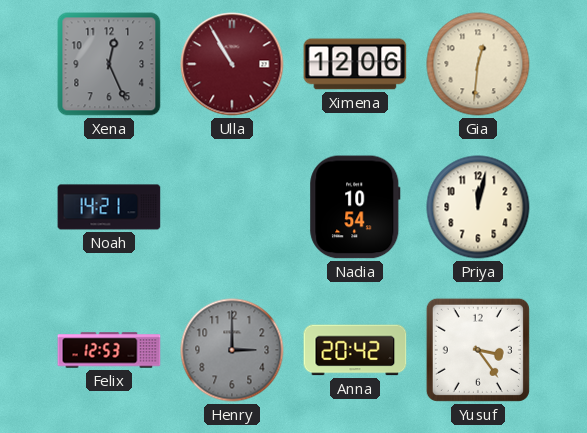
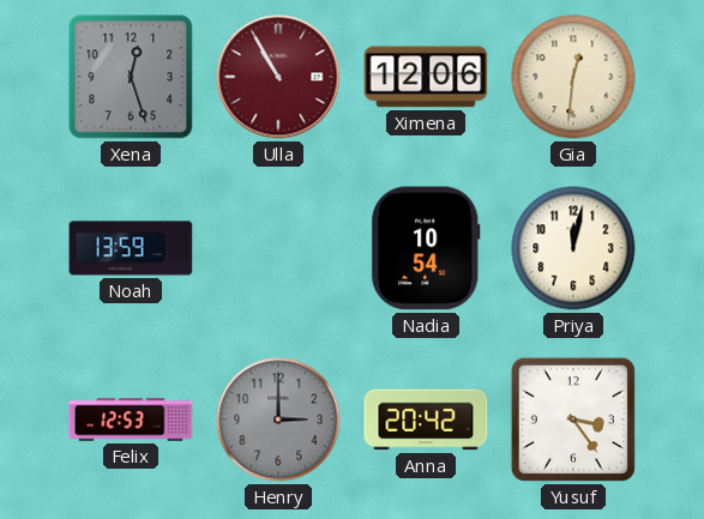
Xena: 12:26 -> 12:27 (131, 77)
Noah: 14:21 -> 13:59 (131, 248)
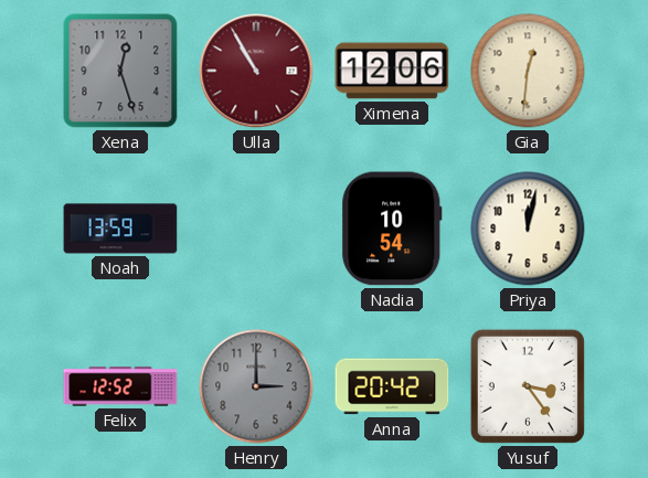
Felix: 12:53 -> 12:52 (120, 386)
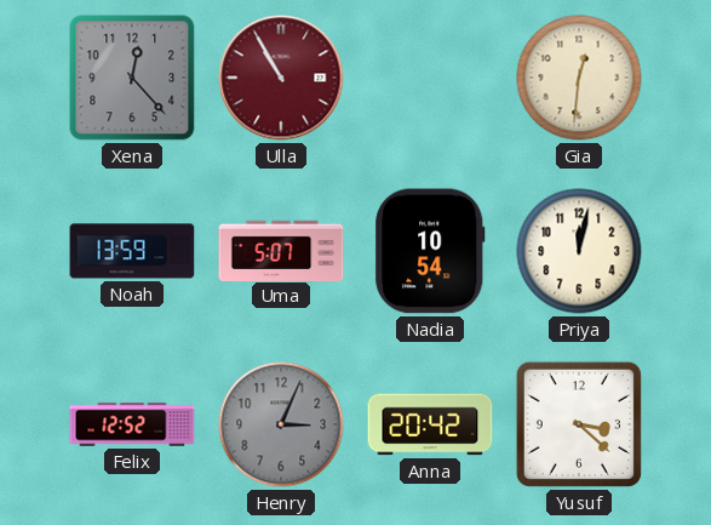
Xena: 12:27 -> 12:23 (132, 78)
Ximena: 12:06 -> none (392, 71)
Uma: none -> 5:07 (281, 250)
Henry: 3:00 -> 3:04 (281, 424)
Yusuf: 3:24 -> 3:22 (579, 424)
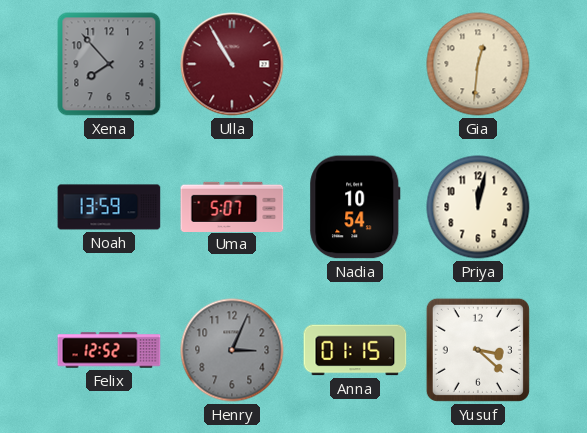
Xena: 12:23 -> 7:53 (109, 64)
Anna: 20:42 -> 01:15 (355, 350)
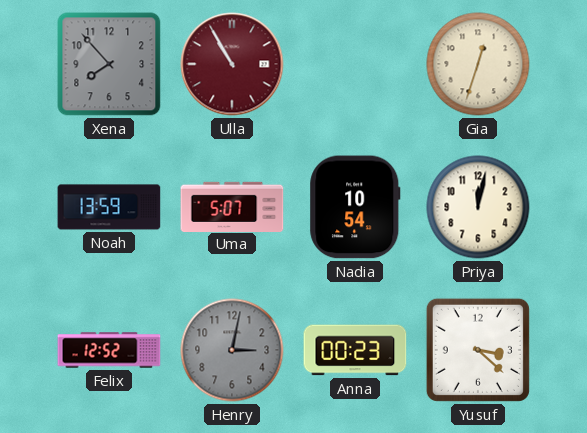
Gia: 12:31 -> 12:33 (478, 64)
Henry: 3:04 -> 3:02 (232, 350)
Anna: 01:15 -> 00:23 (355, 350)
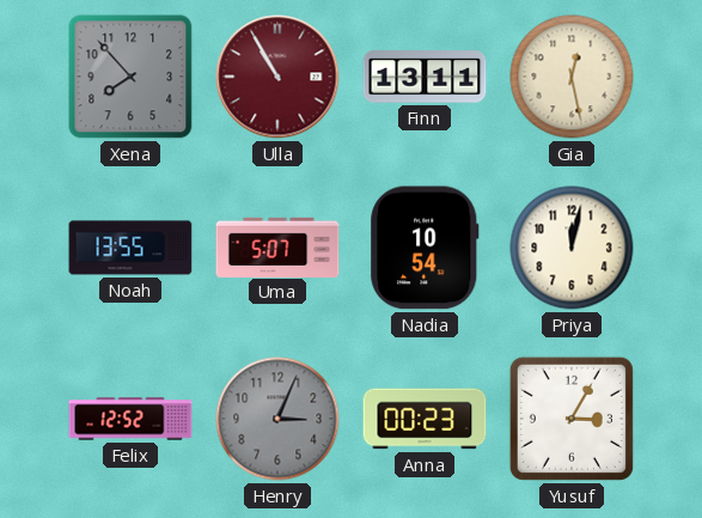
Finn: none -> 13:11 (425, 77)
Gia: 12:33 -> 12:28 (572, 77)
Noah: 13:59 -> 13:55 (130, 248)
Henry: 3:02 -> 3:04 (277, 419)
Yusuf: 3:22 -> 3:05 (572, 419)
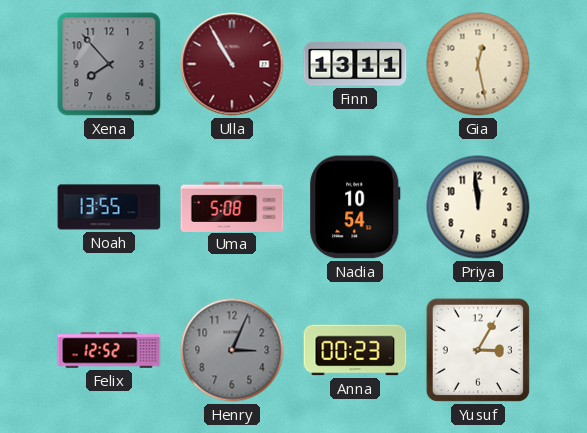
Uma: 5:07 -> 5:08 (232, 206)
Priya: 12:02 -> 11:59 (478, 207)
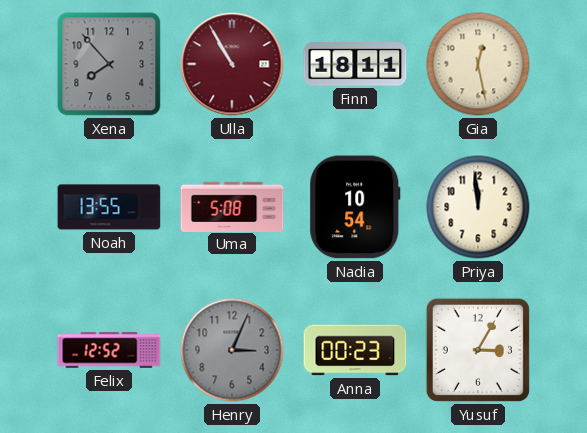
Finn: 13:11 -> 18:11 (355, 64)
